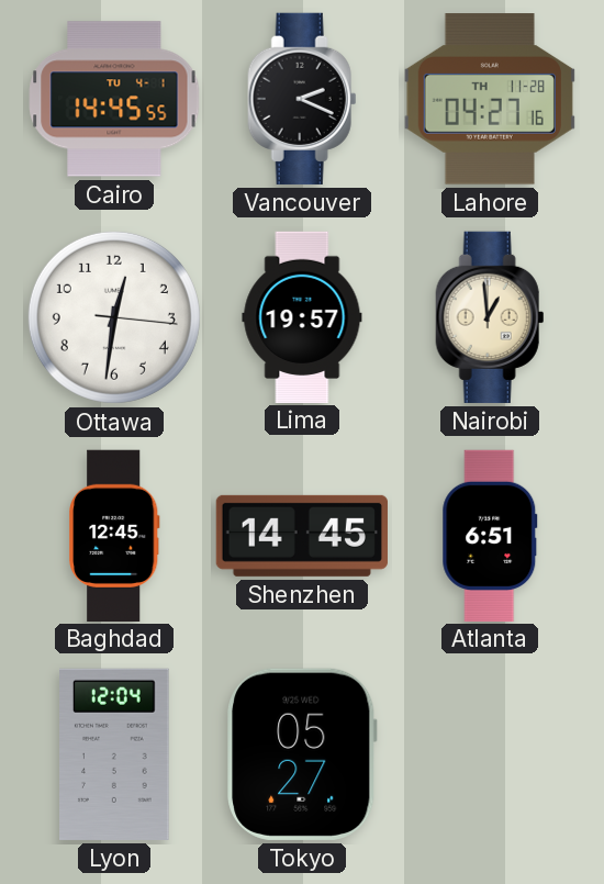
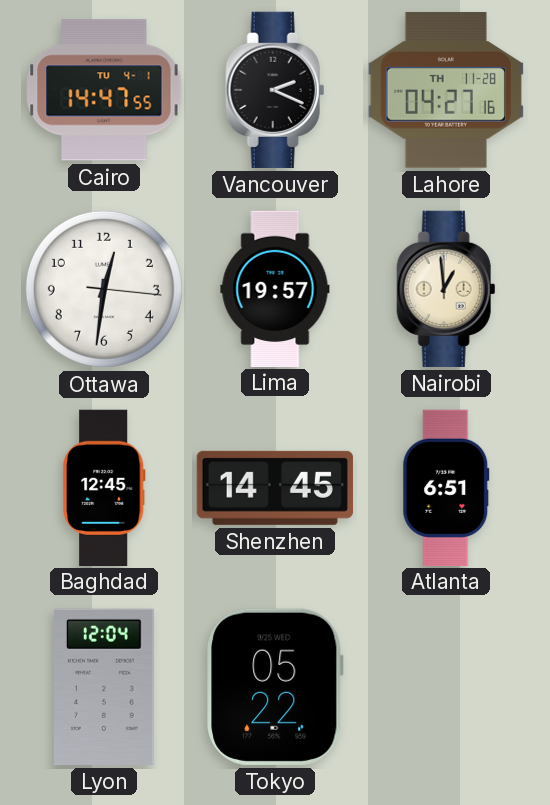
Cairo: 14:45 -> 14:47 (104, 90)
Tokyo: 05:27 -> 05:22 (275, 687)
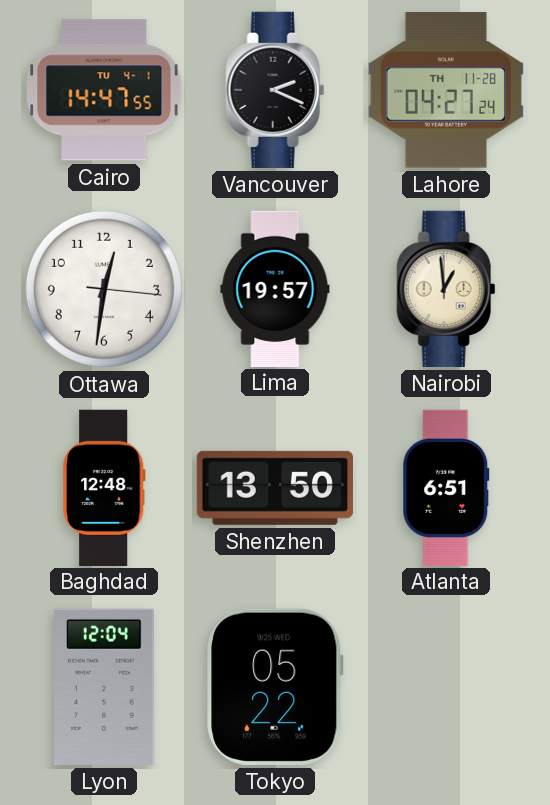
Lahore: 04:27:16 -> 04:27:24 (446, 90)
Baghdad: 12:45 -> 12:48 (104, 487)
Shenzhen: 14:45 -> 13:50 (275, 488)
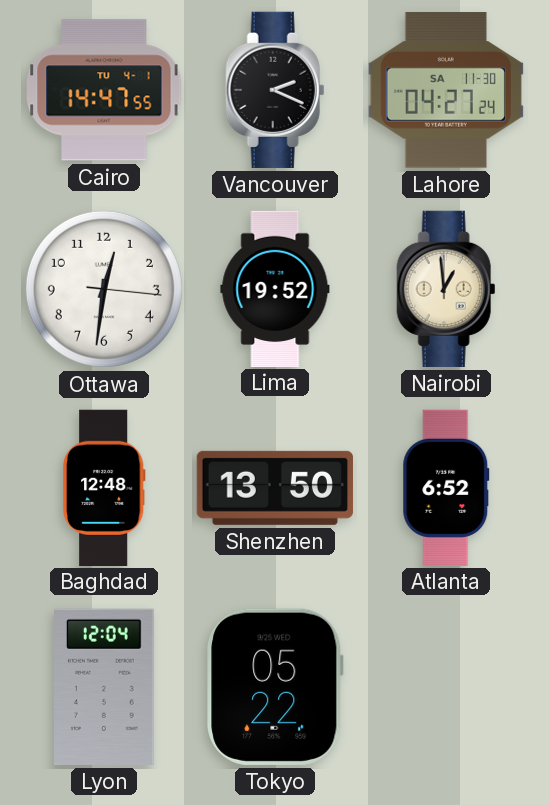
Lahore date: TH 11-28 -> SA 11-30 (446, 90)
Lima: 19:57 -> 19:52 (275, 288)
Atlanta: 6:51 -> 6:52 (446, 487)
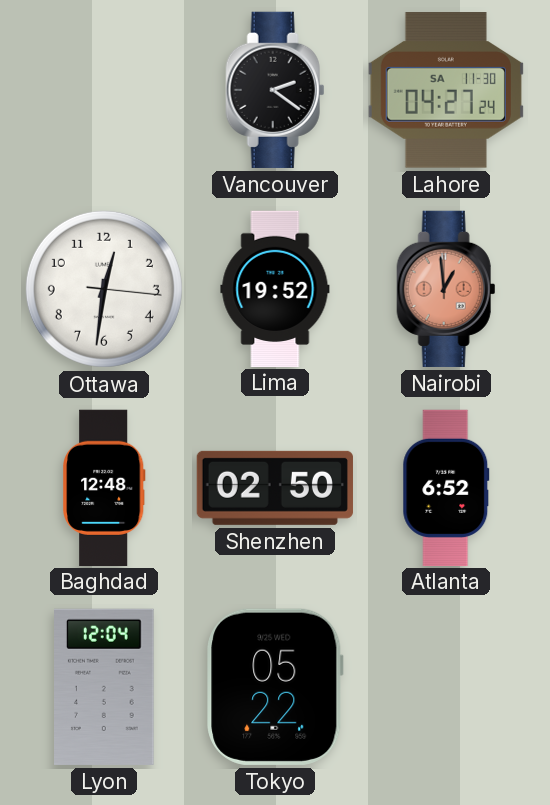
Cairo: 14:47 -> none (104, 90)
Vancouver: 2:19 -> 2:21 (275, 90)
Nairobi dial: cream -> salmon (446, 289)
Shenzhen: 13:50 -> 02:50 (275, 488)
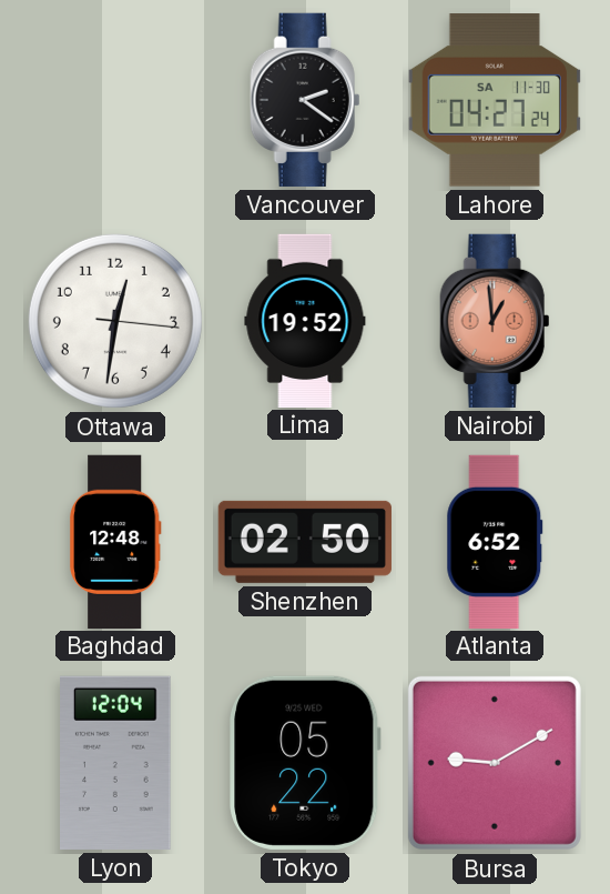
Bursa: none -> 9:10 (495, 763)
